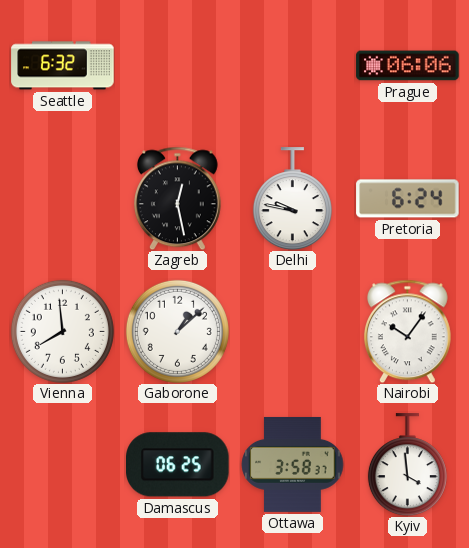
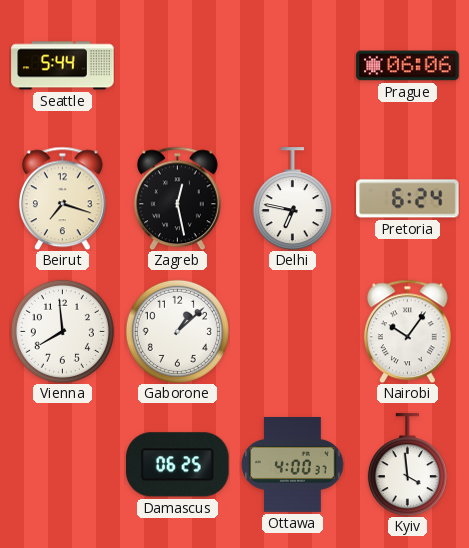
Seattle: 6:32 -> 5:44 (63, 66)
Beirut: none -> 7:18 (62, 198)
Delhi: 9:47 -> 6:47 (292, 199)
Ottawa: 3:58 -> 4:00 (292, 464)
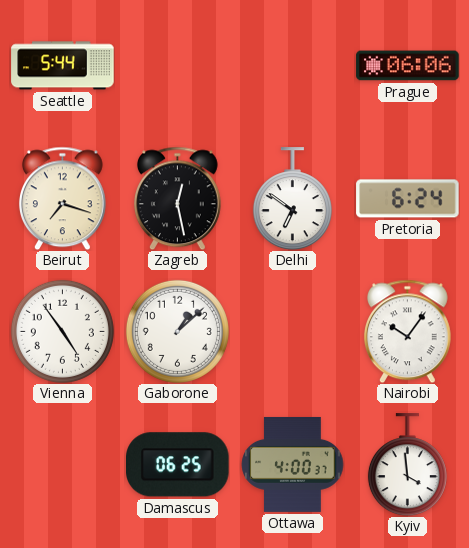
Delhi: 6:47 -> 6:51 (292, 199)
Vienna: 7:59 -> 4:54 (62, 331)
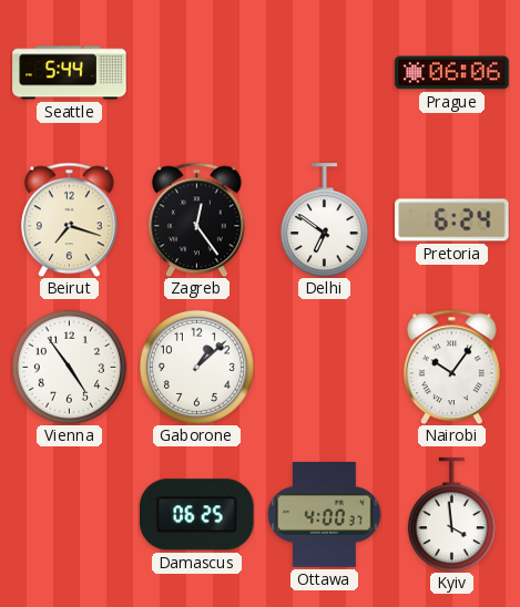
Zagreb: 12:28 -> 12:24 (196, 219)
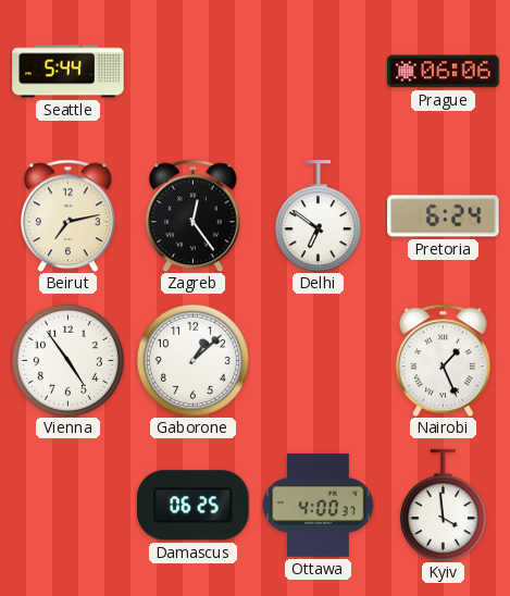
Beirut: 7:18 -> 7:13 (67, 215)
Nairobi: 10:06 -> 1:26 (443, 360)
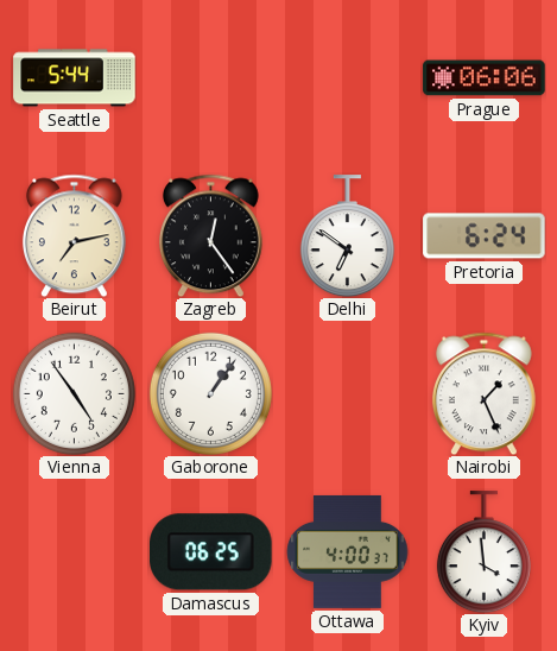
Gaborone: 1:08 -> 1:06 (210, 393)
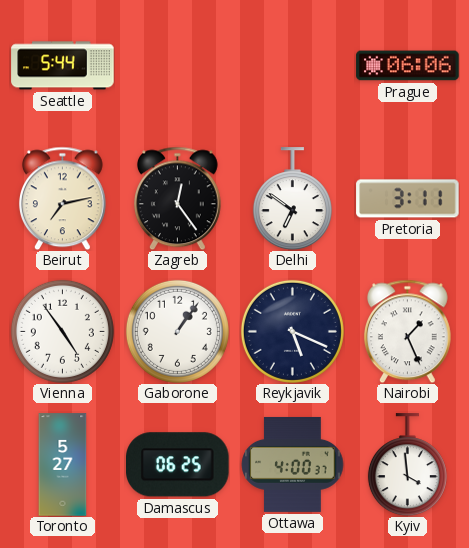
Pretoria: 6:24 -> 3:11 (408, 199)
Reykjavik: none -> 5:19 (292, 331)
Toronto: none -> 5:27 (63, 465)
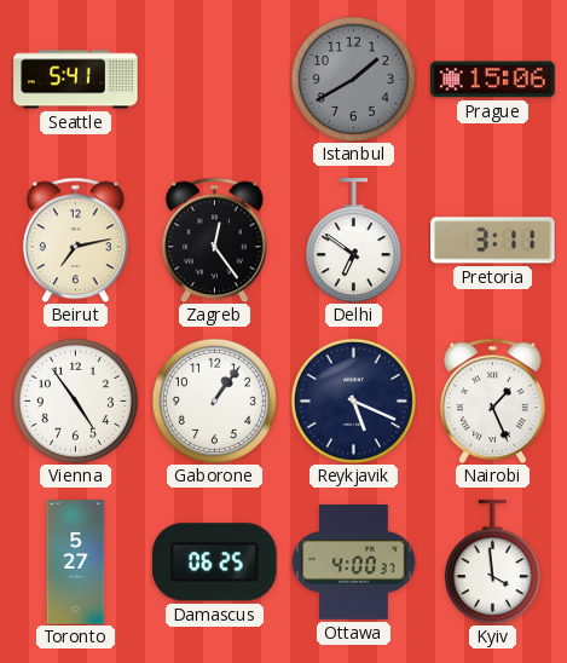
Seattle: 5:44 -> 5:41 (76, 80)
Istanbul: none -> 1:40 (353, 79)
Prague: 06:06 -> 15:06 (493, 80)
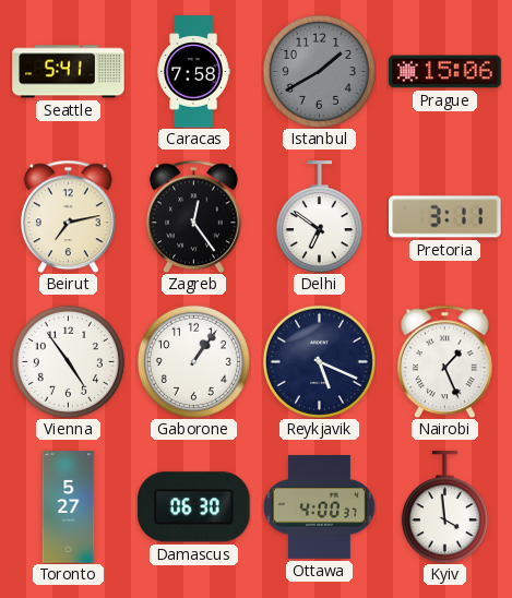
Caracas: none -> 7:58 (193, 72)
Damascus: 06:25 -> 06:30 (194, 507)
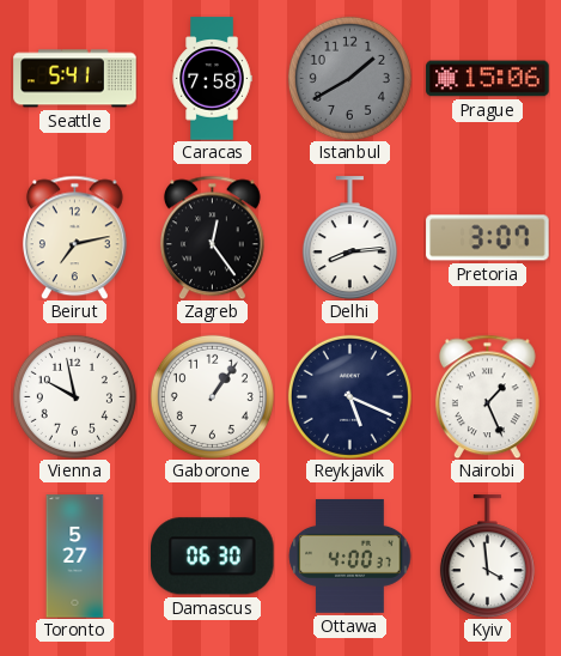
Delhi: 6:51 -> 8:14 (349, 238)
Pretoria: 3:11 -> 3:07 (488, 238)
Vienna: 4:54 -> 9:58 (74, 396)
